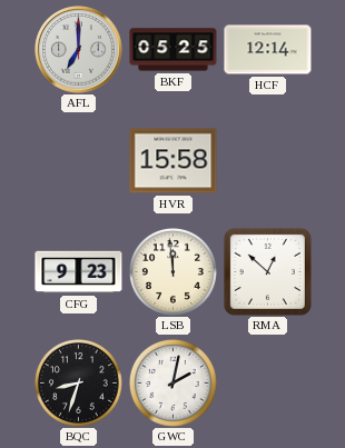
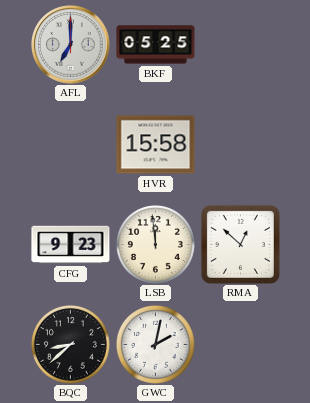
HCF: 12:14 -> none (268, 50)
BQC: 8:33 -> 8:38 (70, 344)
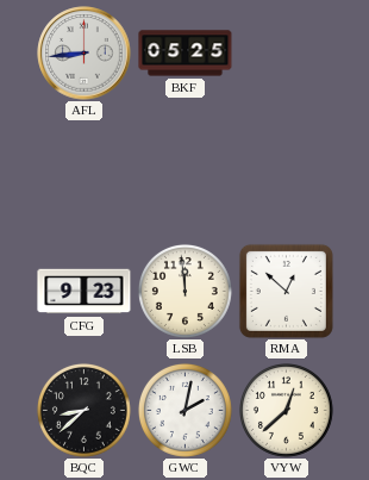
AFL: 7:00 -> 8:44 (85, 54)
HVR: 15:58 -> none (156, 145)
VYW: none -> 12:38 (286, 410)
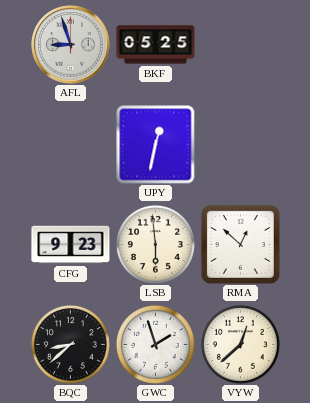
AFL: 8:44 -> 8:57 (71, 45)
UPY: none -> 12:32 (156, 145)
LSB: 11:59 -> 5:59 (155, 244)
GWC: 2:02 -> 1:57 (155, 344)
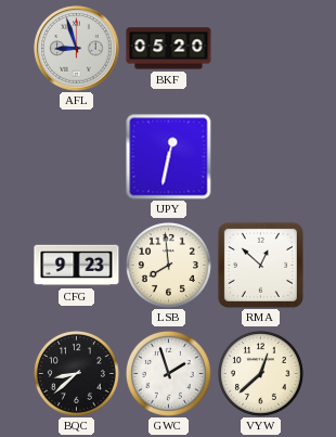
BKF: 05:25 -> 05:20 (169, 49)
LSB: 5:59 -> 7:59 (168, 265)
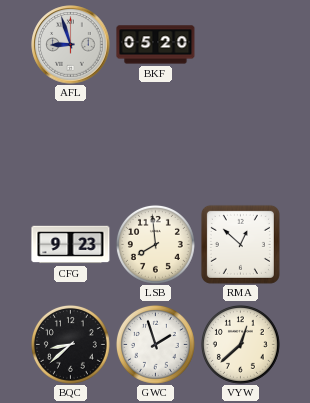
UPY: 12:32 -> none (169, 157)
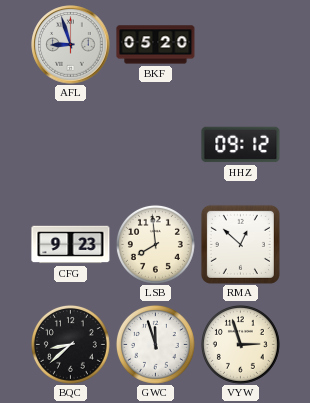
HHZ: none -> 09:12 (241, 145)
GWC: 1:57 -> 11:57 (155, 344)
VYW: 12:38 -> 2:57 (240, 344)
